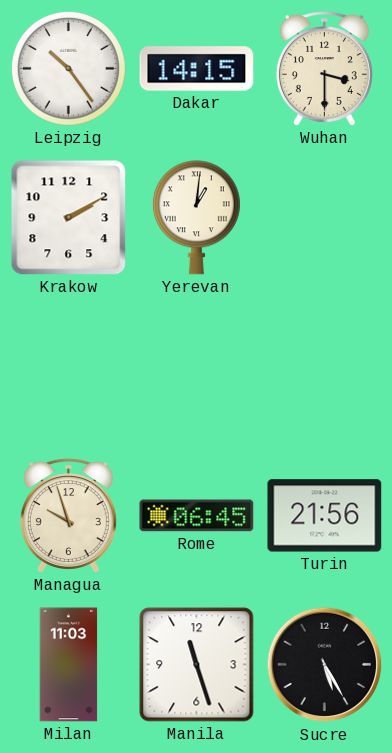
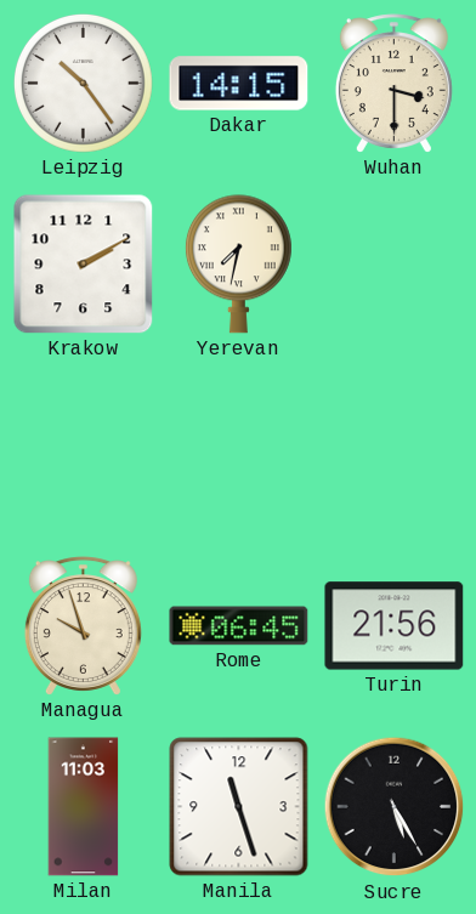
Yerevan: 1:01 -> 7:32 (238, 265)
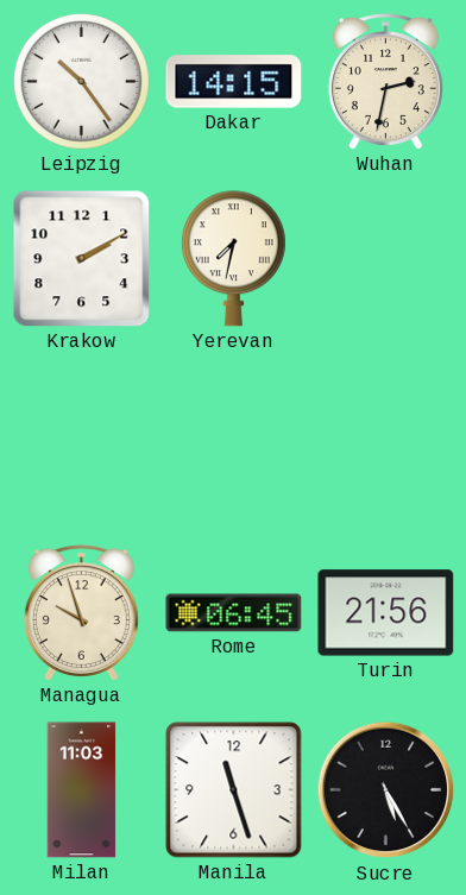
Wuhan: 3:30 -> 2:32 (385, 82)
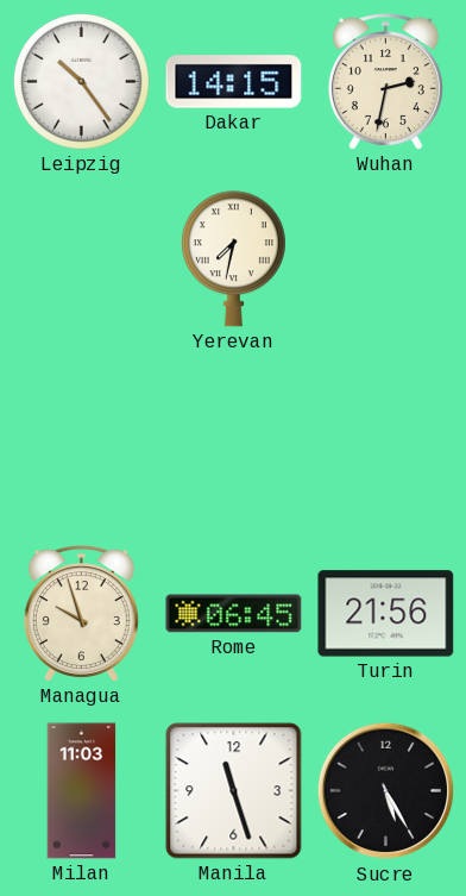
Krakow: 2:10 -> none (82, 259)
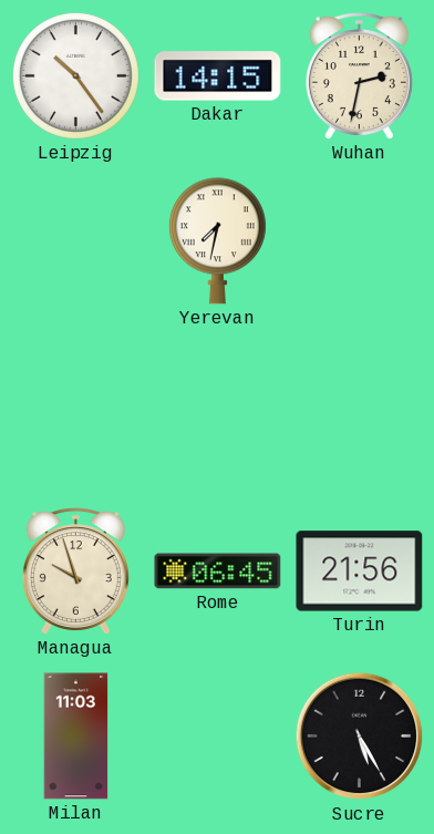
Manila: 11:27 -> none (234, 791)
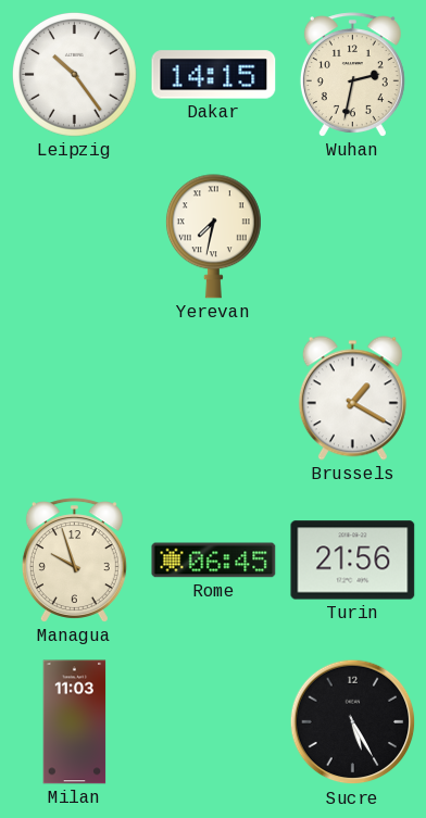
Brussels: none -> 1:20 (352, 399)
